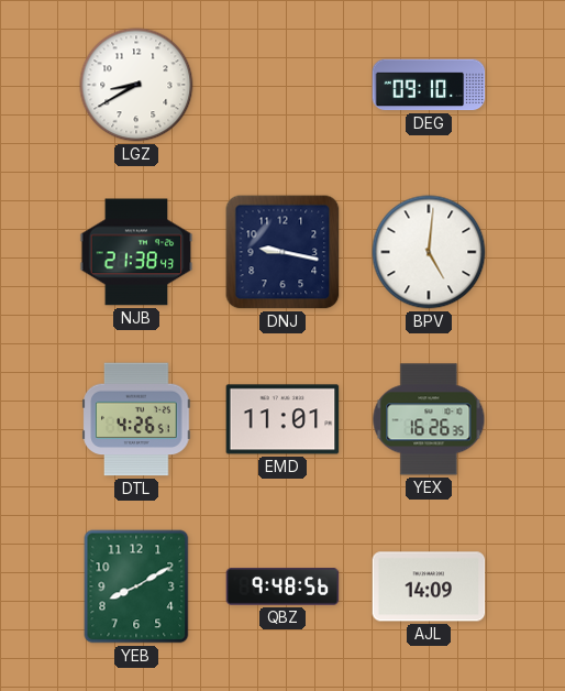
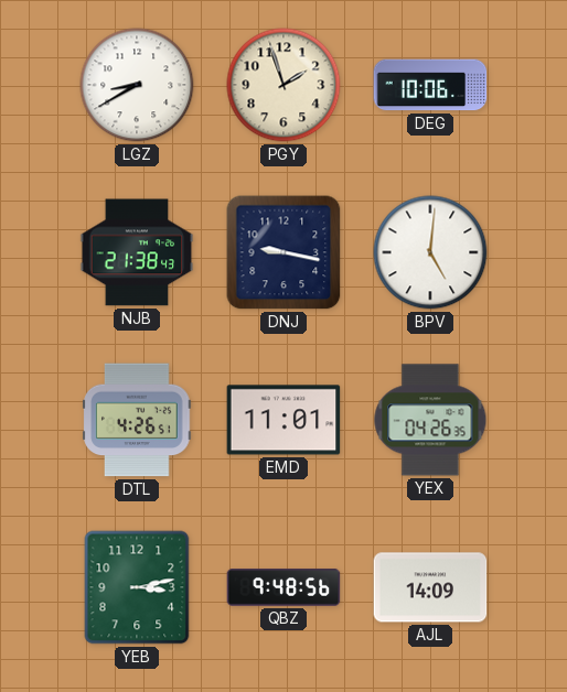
PGY: none -> 1:57 (283, 85)
DEG: 09:10 -> 10:06 (430, 85)
YEX: 16:26 -> 04:26 (430, 420)
YEB: 8:10 -> 3:13 (137, 587)
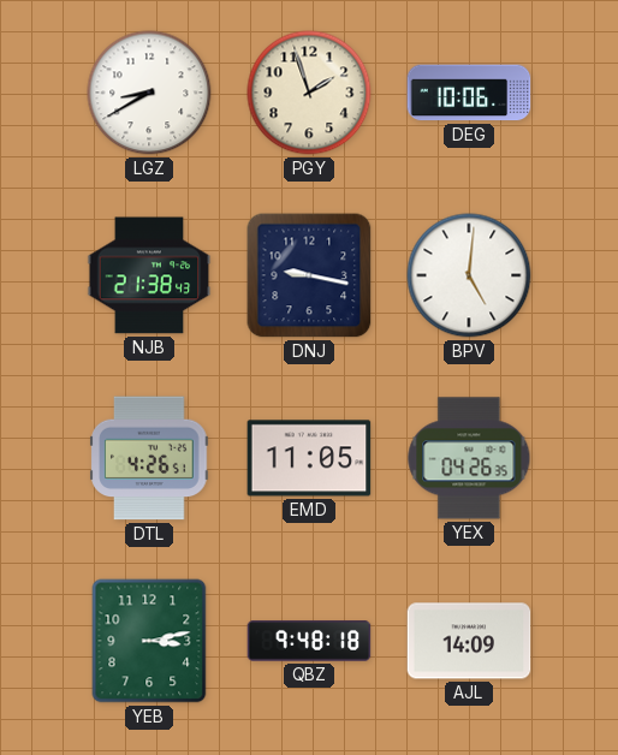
EMD: 11:01 -> 11:05 (309, 458)
QBZ: 9:48:56 -> 9:48:18 (309, 641)
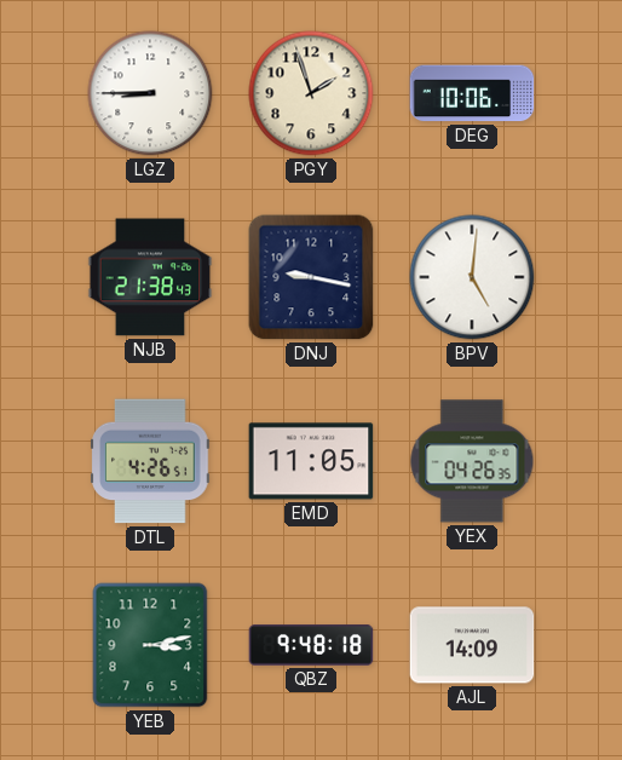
LGZ: 8:40 -> 8:45 (150, 93)
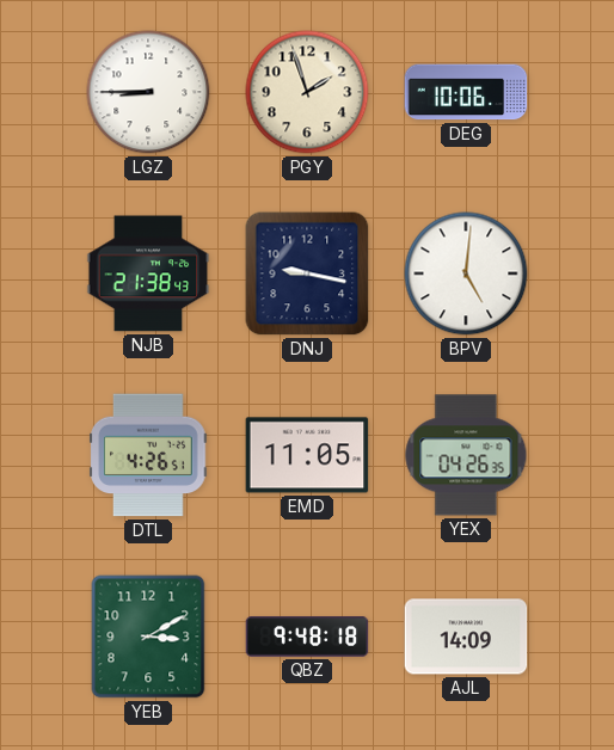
YEB: 3:13 -> 3:10 (148, 637)
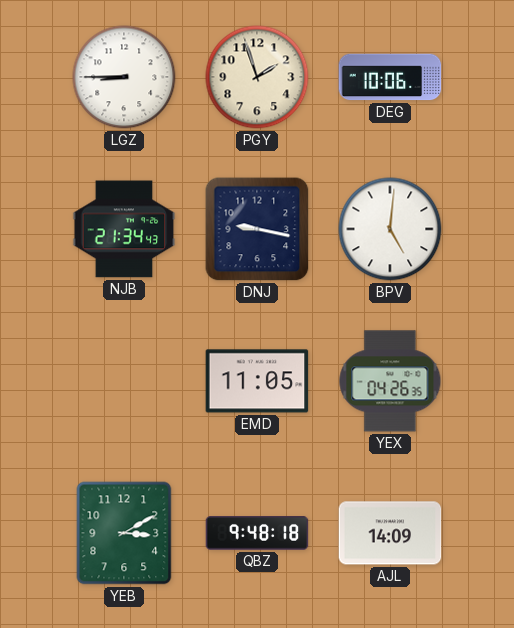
NJB: 21:38 -> 21:34 (124, 229)
DTL: 4:26 -> none (148, 455)
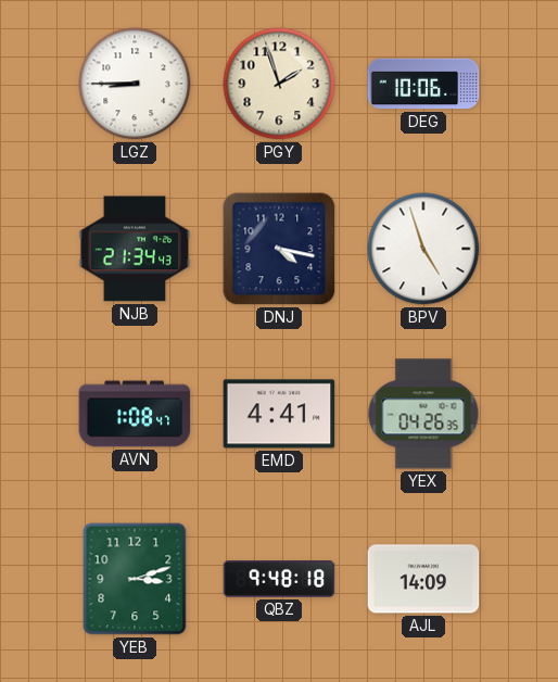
DNJ: 9:17 -> 4:17 (279, 249)
BPV: 5:01 -> 4:57 (423, 249)
AVN: none -> 1:08 (135, 414)
EMD: 11:05 -> 4:41 (279, 414)
YEB: 3:10 -> 3:12 (135, 579)
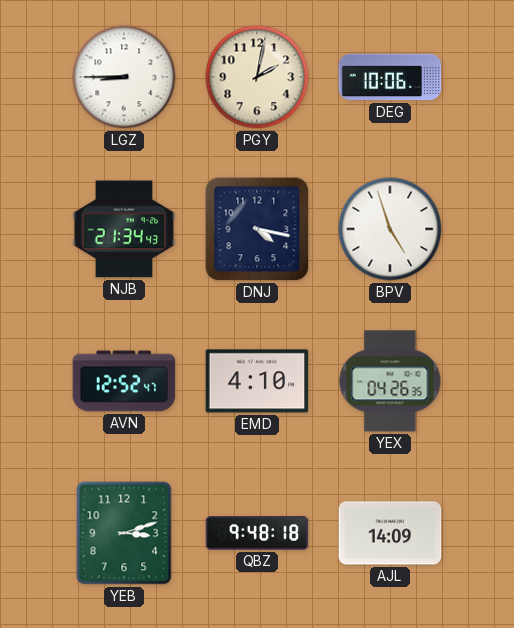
PGY: 1:57 -> 2:02 (257, 77)
AVN: 1:08 -> 12:52 (124, 381)
EMD: 4:41 -> 4:10 (257, 381)
